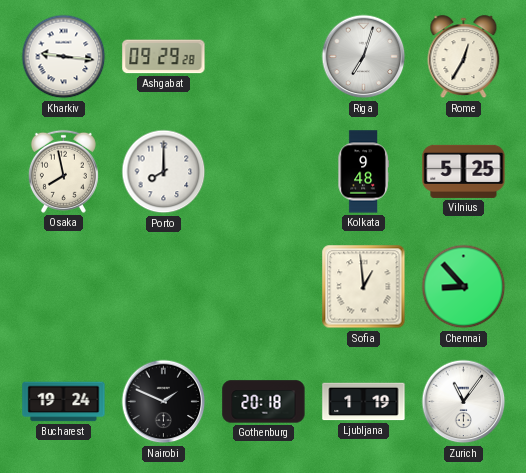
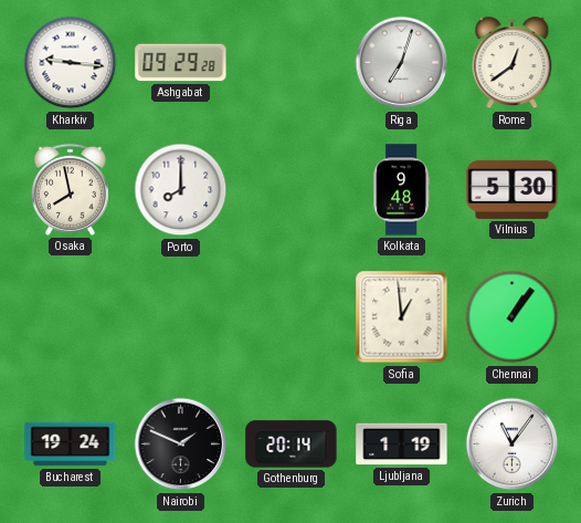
Rome: 12:35 -> 12:39 (513, 63)
Vilnius: 5:25 -> 5:30 (513, 189)
Chennai: 8:53 -> 1:06 (513, 317)
Gothenburg: 20:18 -> 20:14 (292, 444)
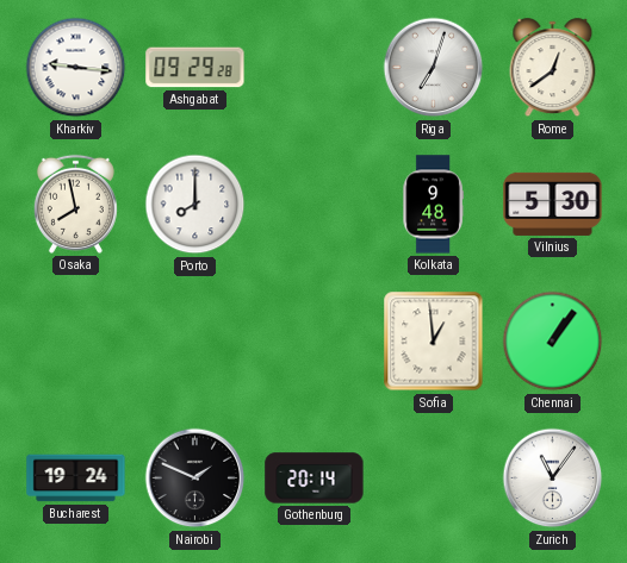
Ljubljana: 1:19 -> none (402, 444)
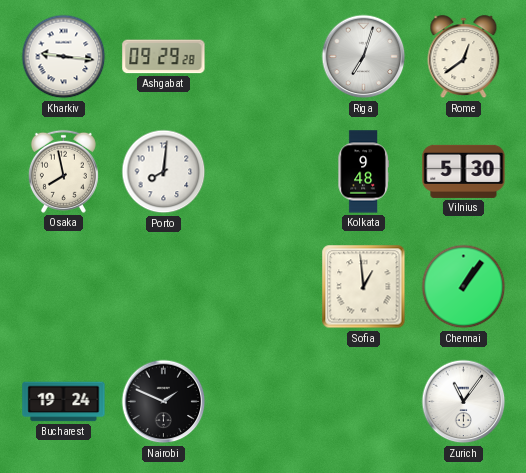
Porto: 8:00 -> 8:01 (164, 172)
Gothenburg: 20:14 -> none (315, 478)
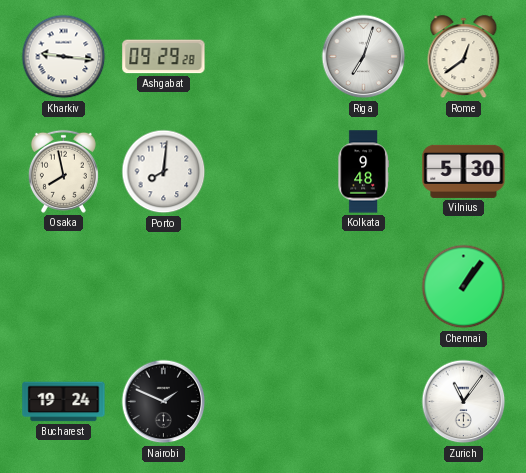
Sofia: 12:59 -> none (364, 287)
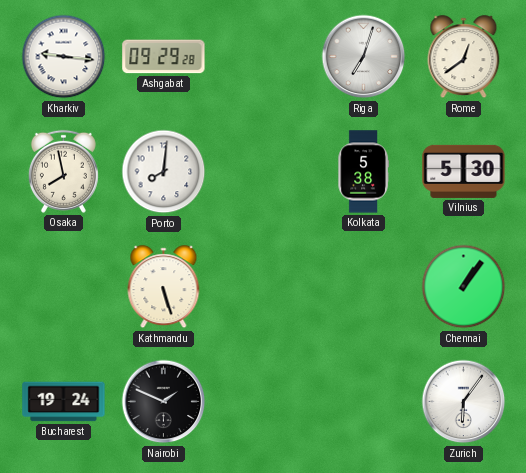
Kolkata: 9:48 -> 5:38 (363, 172)
Kathmandu: none -> 5:27 (164, 287)
Zurich: 11:06 -> 6:06 (464, 402)
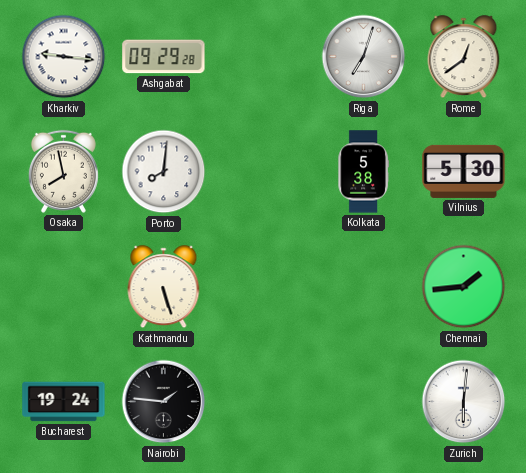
Chennai: 1:06 -> 1:44 (464, 287)
Nairobi: 1:49 -> 1:46 (164, 402)
Zurich: 6:06 -> 6:01 (464, 402)
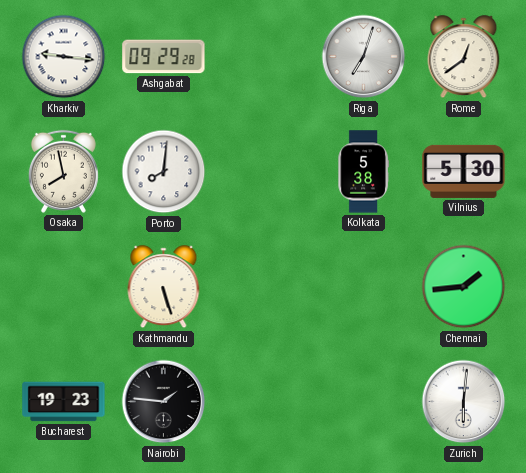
Bucharest: 19:24 -> 19:23 (64, 402)
